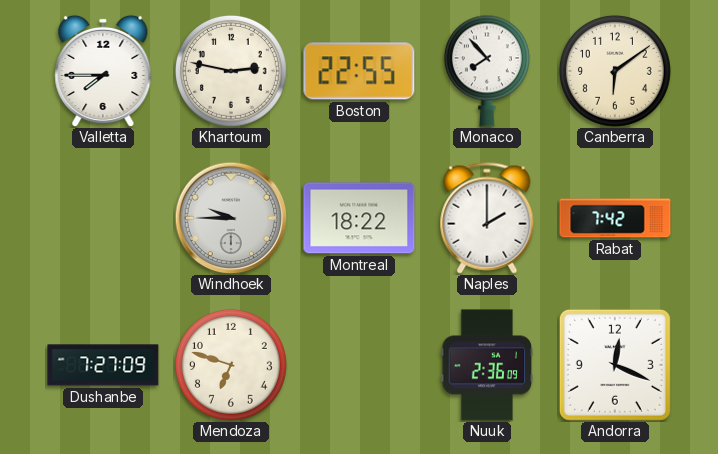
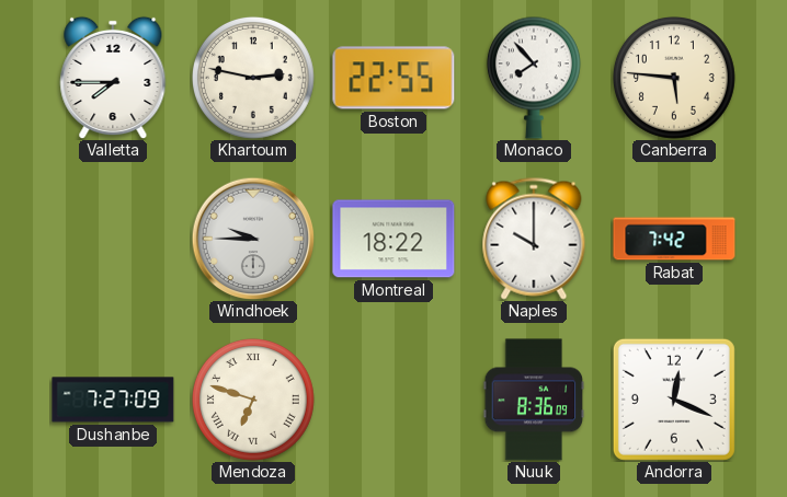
Canberra: 6:09 -> 5:46 (674, 78)
Naples: 2:00 -> 10:00 (534, 239)
Mendoza numerals: Arabic -> Roman (253, 400)
Nuuk: 2:36 -> 8:36 (534, 400)
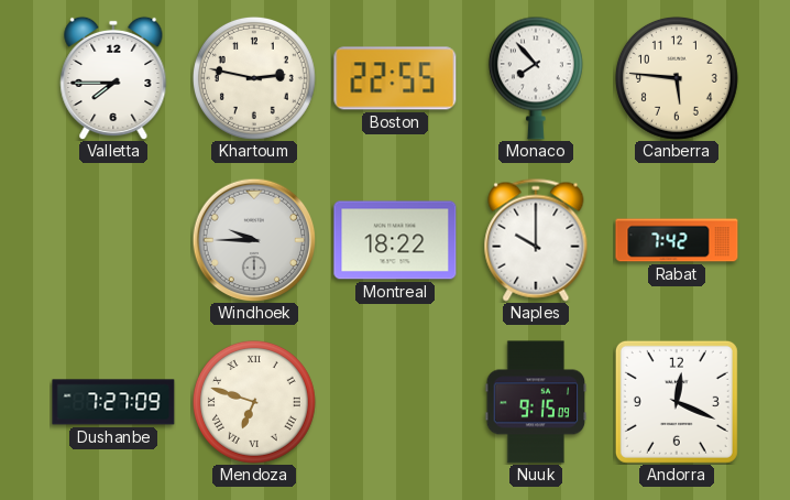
Nuuk: 8:36 -> 9:15 (536, 402)
